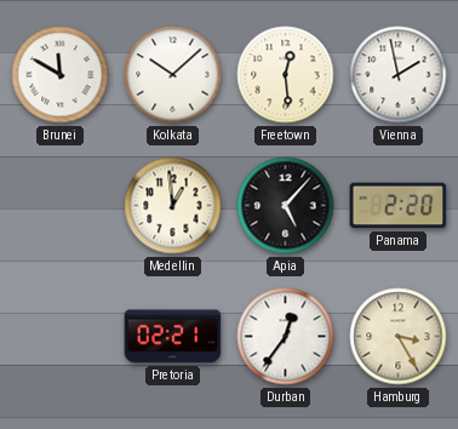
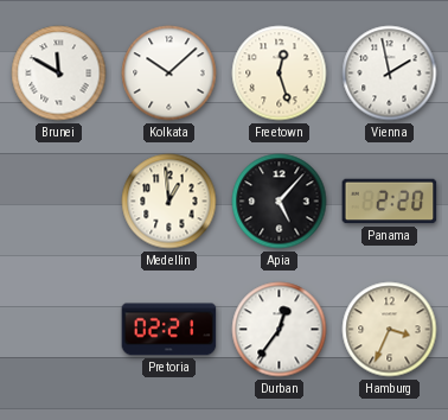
Freetown: 12:29 -> 12:27 (280, 74)
Hamburg: 3:25 -> 3:34 (390, 330)
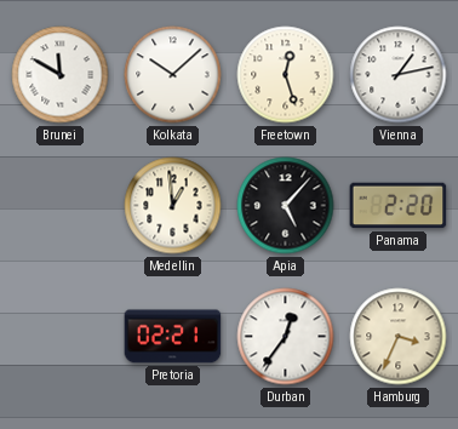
Vienna: 1:58 -> 1:13 (399, 75)
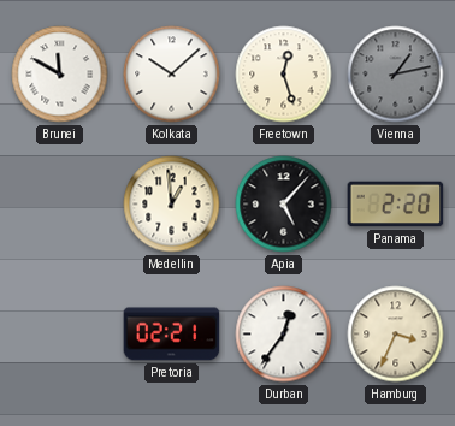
Vienna dial: white -> grey (396, 75)
